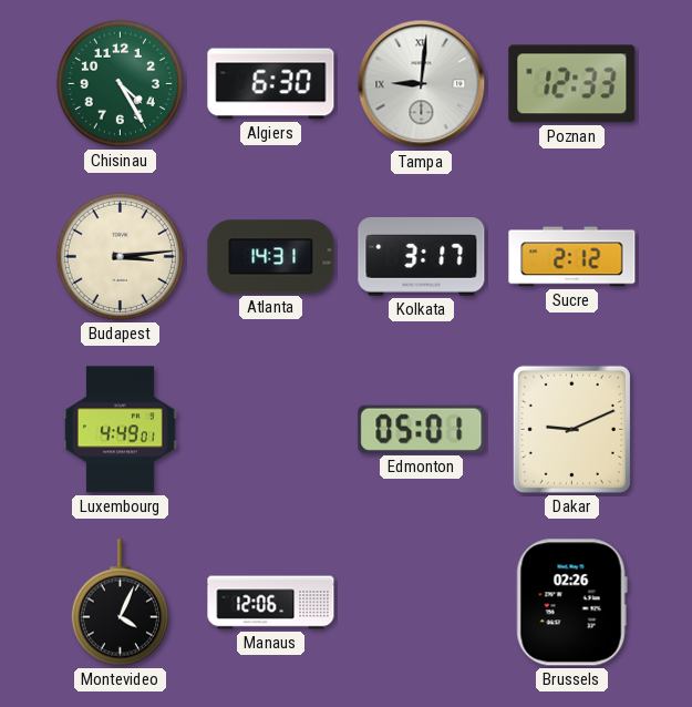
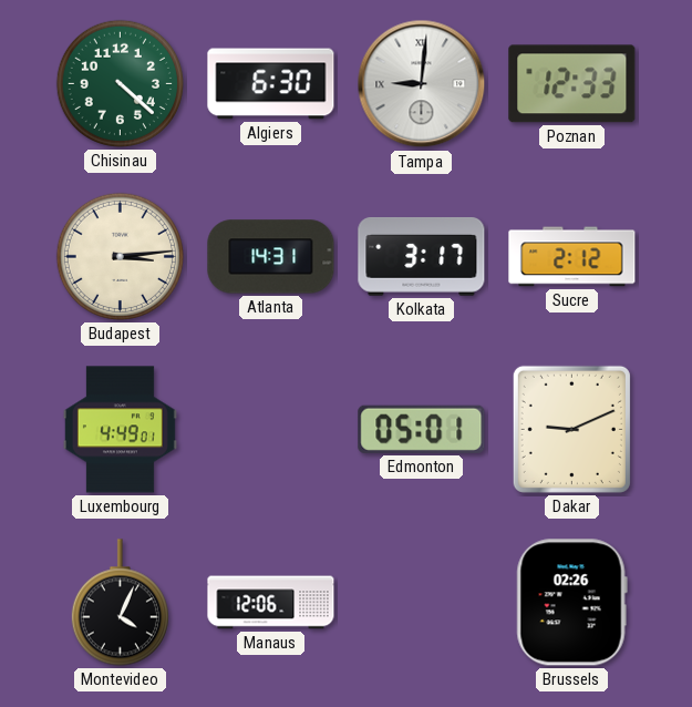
Chisinau: 4:25 -> 4:22 (120, 83)
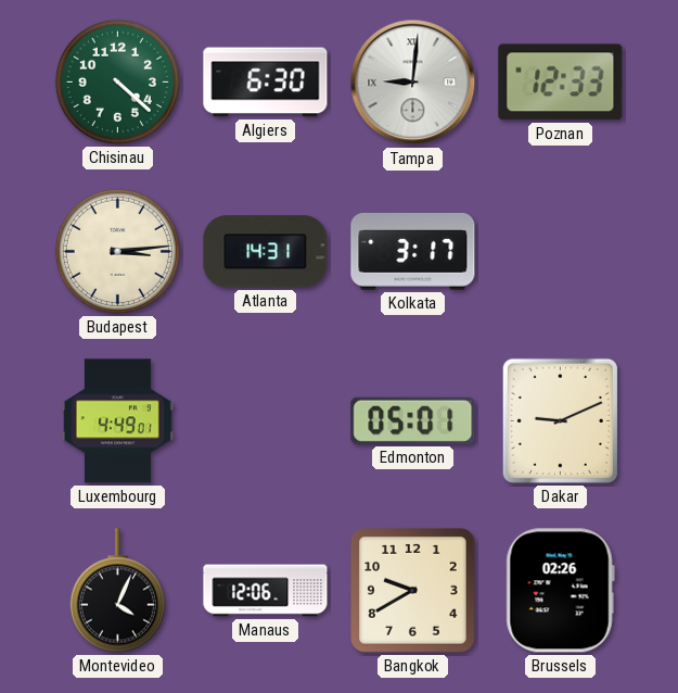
Sucre: 2:12 -> none (572, 257)
Bangkok: none -> 9:40 (413, 591)
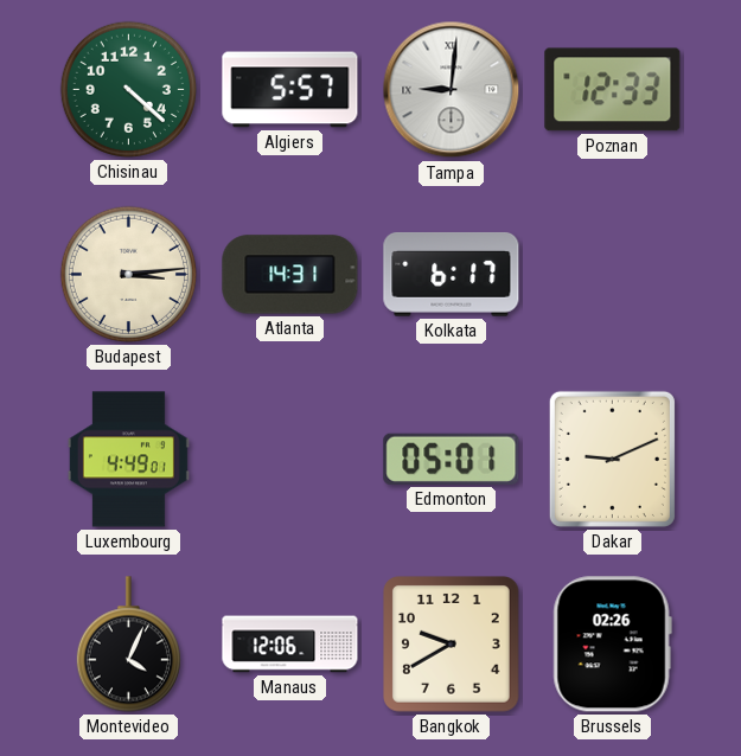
Algiers: 6:30 -> 5:57 (290, 90)
Kolkata: 3:17 -> 6:17 (452, 274)
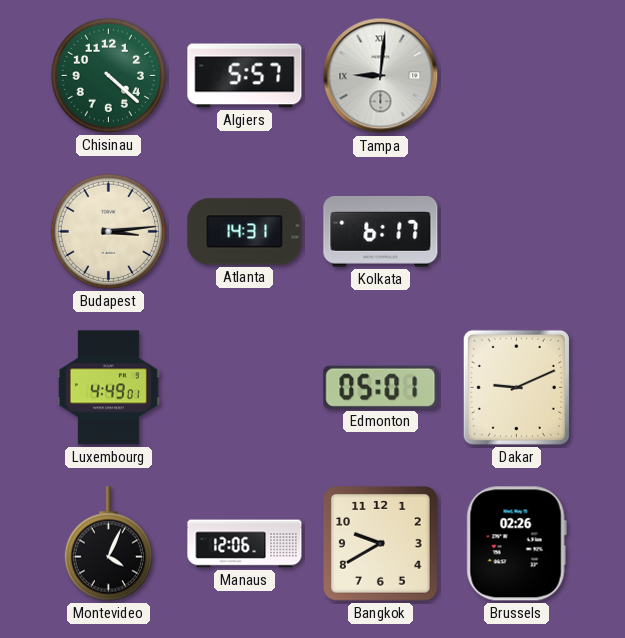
Poznan: 12:33 -> none (613, 90)
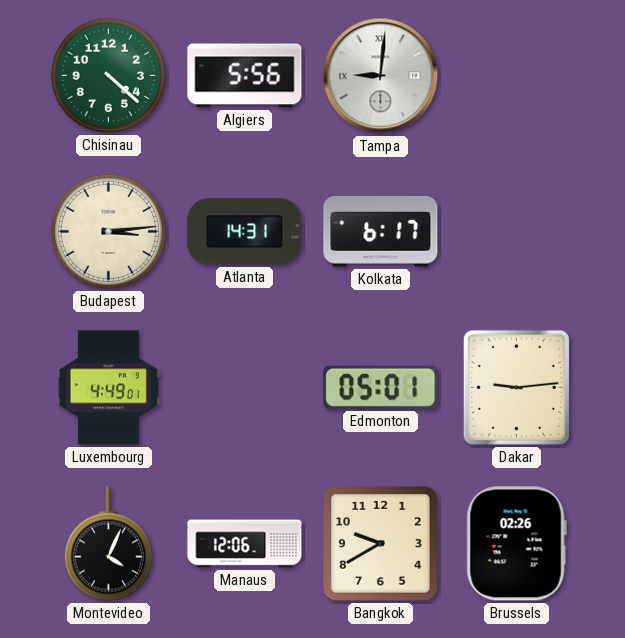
Algiers: 5:57 -> 5:56 (245, 76)
Dakar: 9:11 -> 9:14 (516, 387)
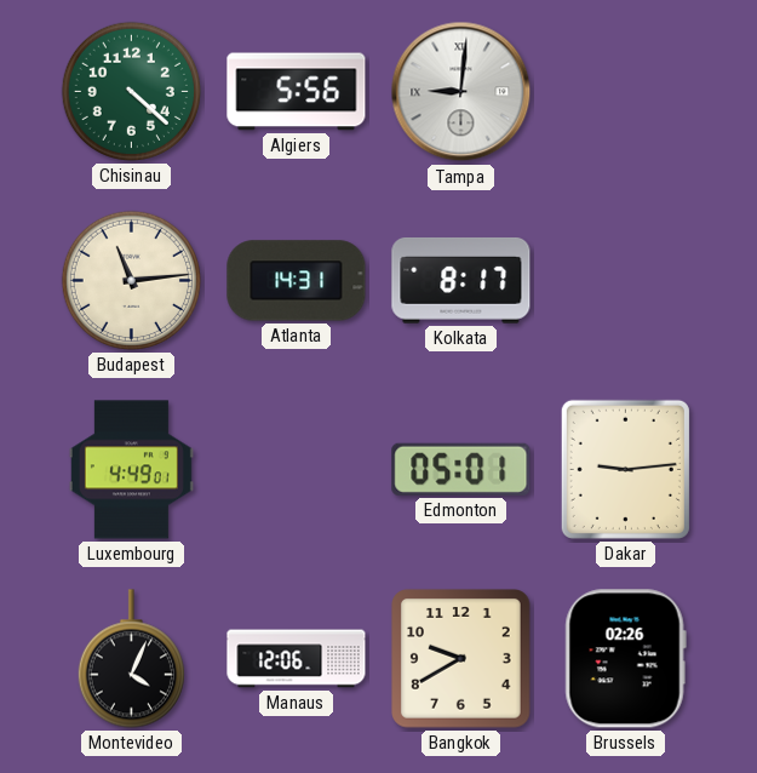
Budapest: 3:14 -> 11:14 (131, 280)
Kolkata: 6:17 -> 8:17 (461, 280)
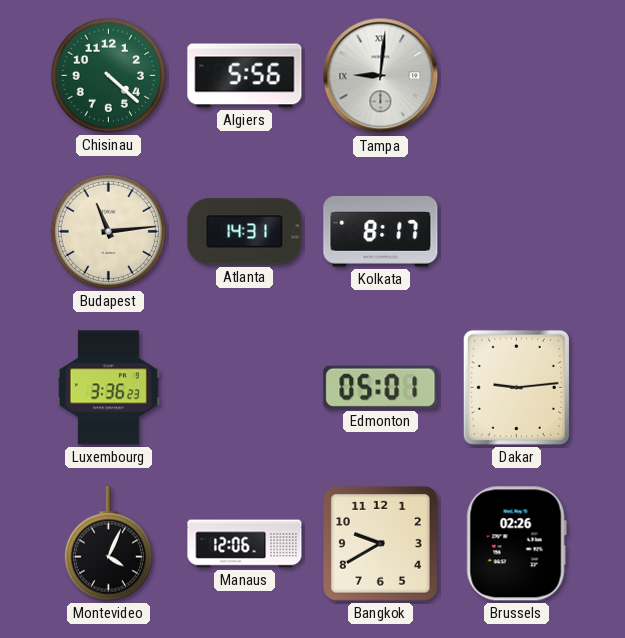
Luxembourg: 4:49 -> 3:36 (108, 388)
